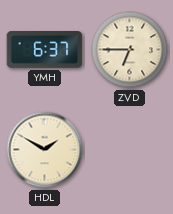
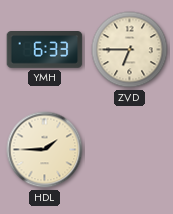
YMH: 6:37 -> 6:33 (45, 50)
HDL: 1:50 -> 1:45 (45, 150)
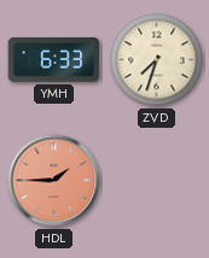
ZVD: 6:45 -> 7:33 (157, 60)
HDL dial: cream -> salmon (54, 181)
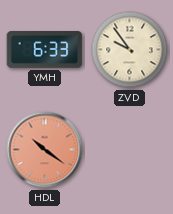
ZVD: 7:33 -> 9:54 (130, 50)
HDL: 1:45 -> 10:21 (45, 150)
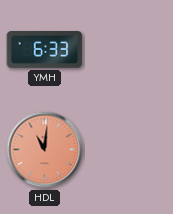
ZVD: 9:54 -> none (130, 50)
HDL: 10:21 -> 11:01 (45, 150)
